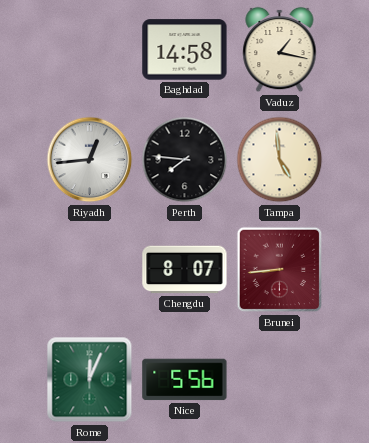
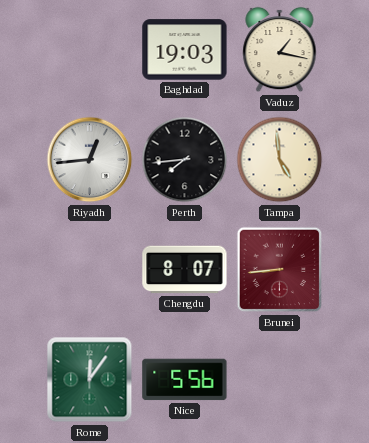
Baghdad: 14:58 -> 19:03 (185, 50)
Perth: 7:46 -> 7:44 (185, 160)
Rome: 12:04 -> 12:06 (90, 380)
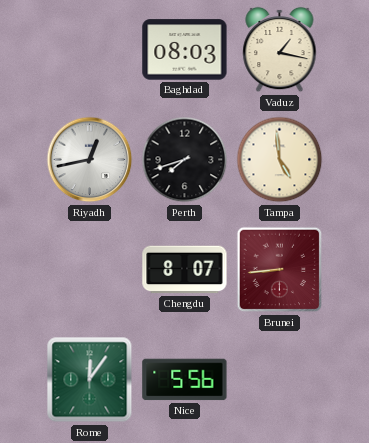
Baghdad: 19:03 -> 08:03 (185, 50)
Riyadh: 12:44 -> 12:43 (90, 160)
Perth: 7:44 -> 7:42 (185, 160)
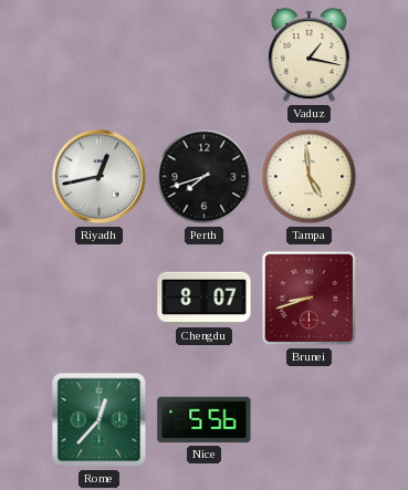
Baghdad: 08:03 -> none (185, 50)
Brunei: 8:44 -> 8:42 (310, 299)
Rome: 12:06 -> 12:37 (100, 420)
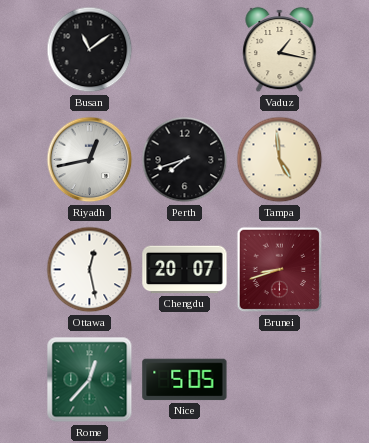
Busan: none -> 11:09 (90, 50)
Ottawa: none -> 12:28 (90, 270)
Chengdu: 8:07 -> 20:07 (185, 270)
Nice: 5:56 -> 5:05 (185, 380)
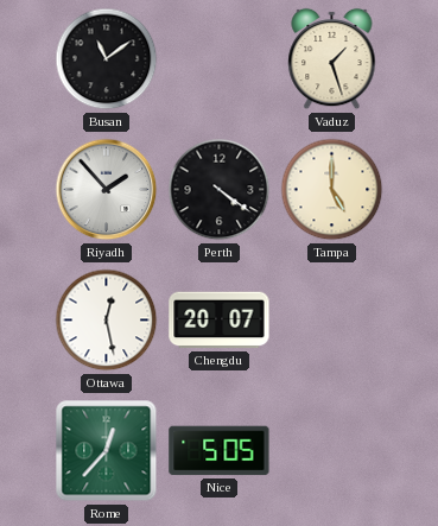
Vaduz: 1:17 -> 1:27 (332, 59)
Riyadh: 12:43 -> 1:53 (107, 190)
Perth: 7:42 -> 4:21 (220, 190)
Tampa: 4:59 -> 5:00 (332, 190)
Brunei: 8:42 -> none (280, 270)
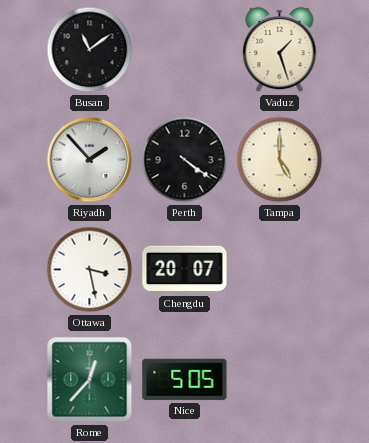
Ottawa: 12:28 -> 3:28 (90, 270)
